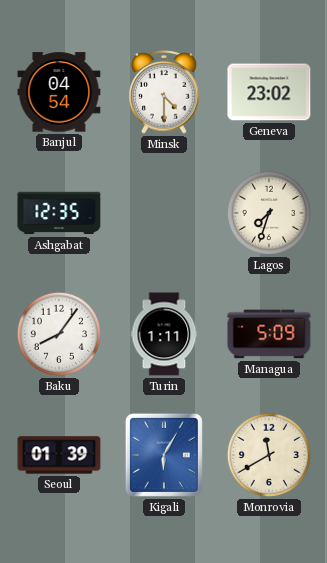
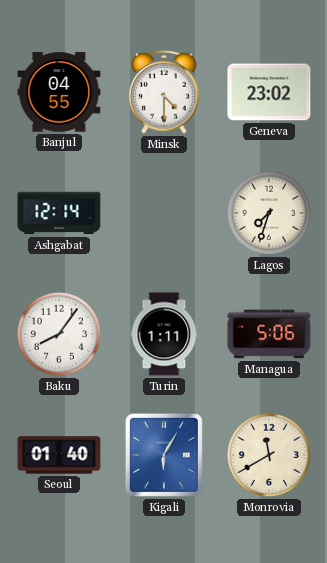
Banjul: 04:54 -> 04:55 (59, 92)
Ashgabat: 12:35 -> 12:14 (59, 213)
Managua: 5:09 -> 5:06 (269, 334)
Seoul: 01:39 -> 01:40 (59, 455)
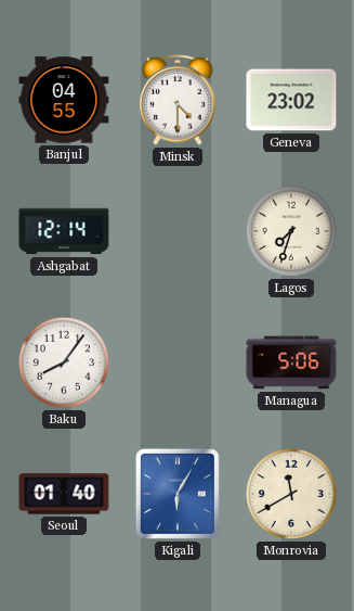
Turin: 1:11 -> none (164, 334)
